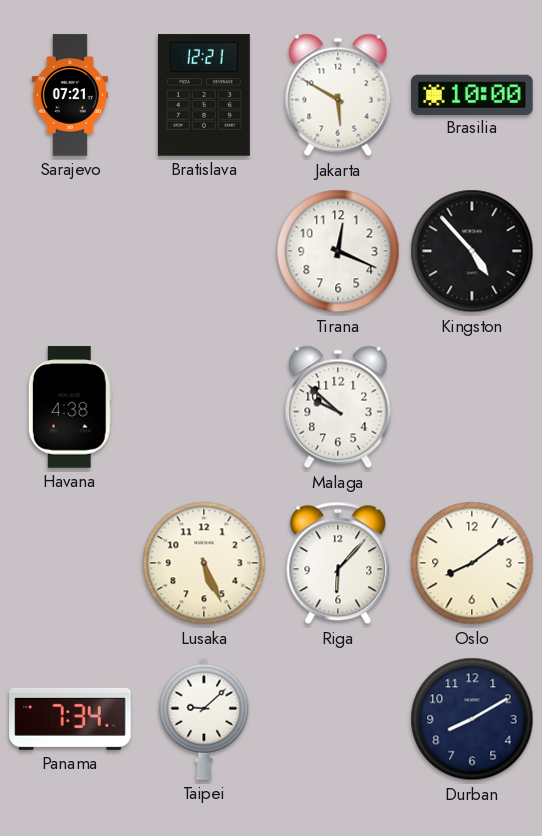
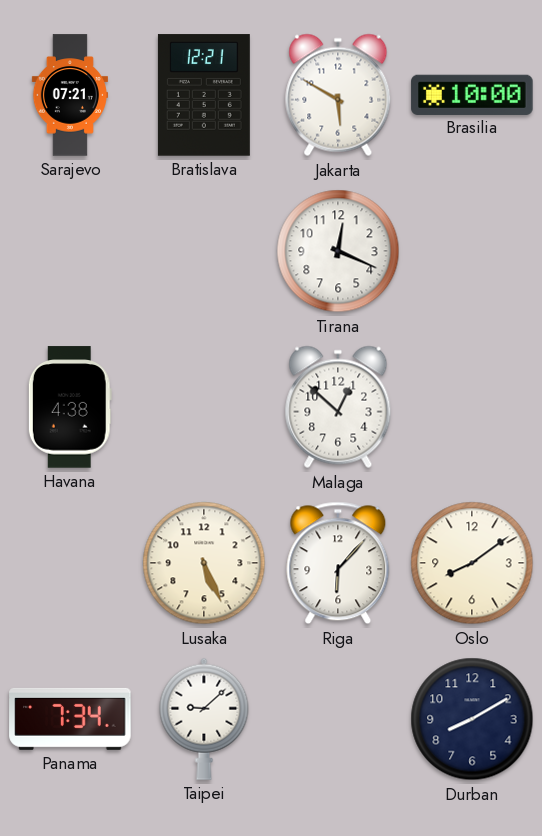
Kingston: 4:53 -> none (472, 251)
Malaga: 9:52 -> 12:52 (338, 407)
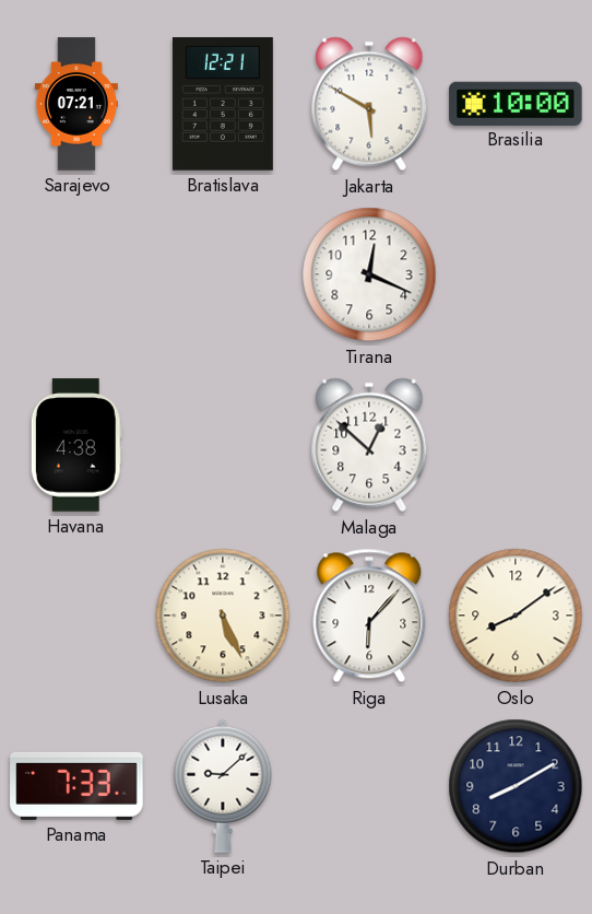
Panama: 7:34 -> 7:33 (76, 786)
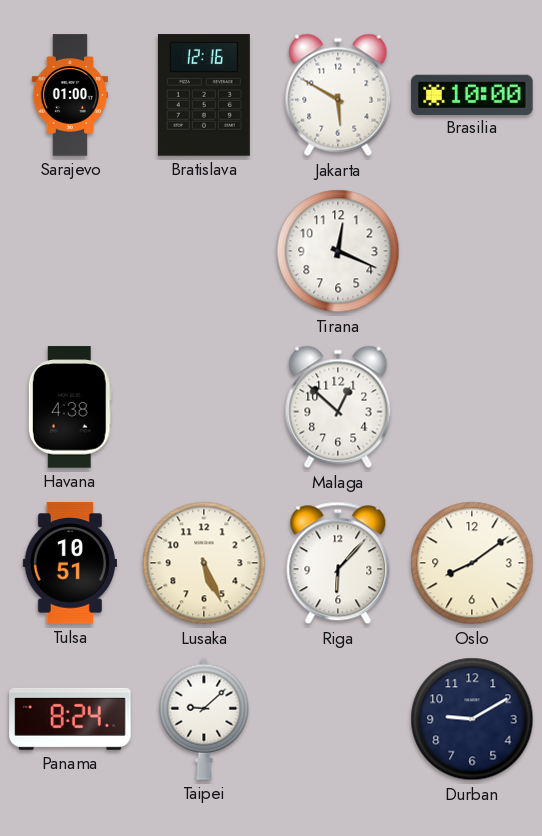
Sarajevo: 07:21 -> 01:00 (70, 95)
Bratislava: 12:21 -> 12:16 (204, 95)
Tulsa: none -> 10:51 (70, 563)
Panama: 7:33 -> 8:24 (70, 719)
Durban: 8:10 -> 9:10 (472, 719)
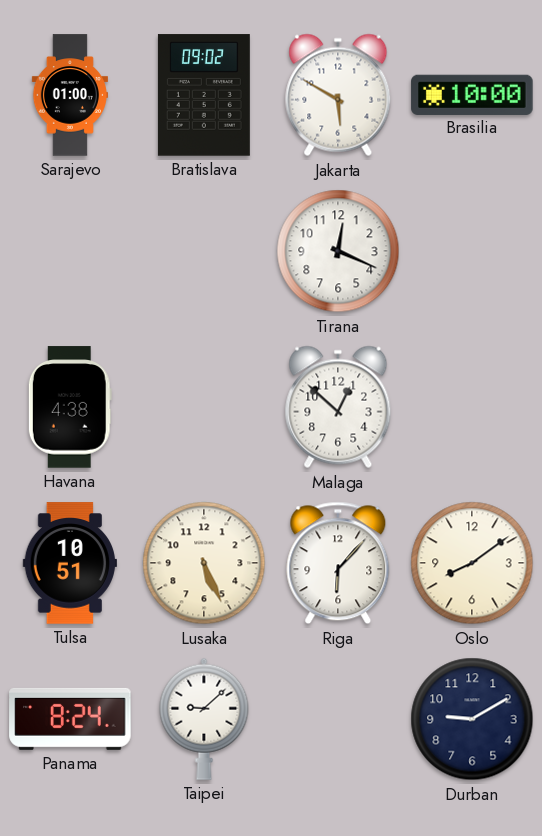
Bratislava: 12:16 -> 09:02 (204, 95)
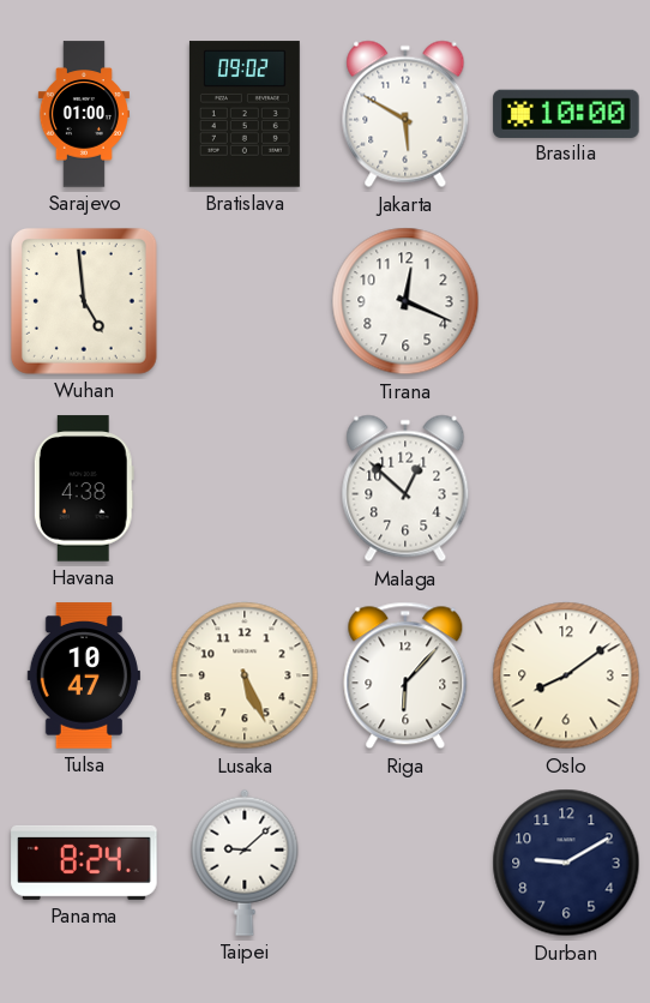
Wuhan: none -> 4:59 (84, 301)
Tulsa: 10:51 -> 10:47 (84, 675)
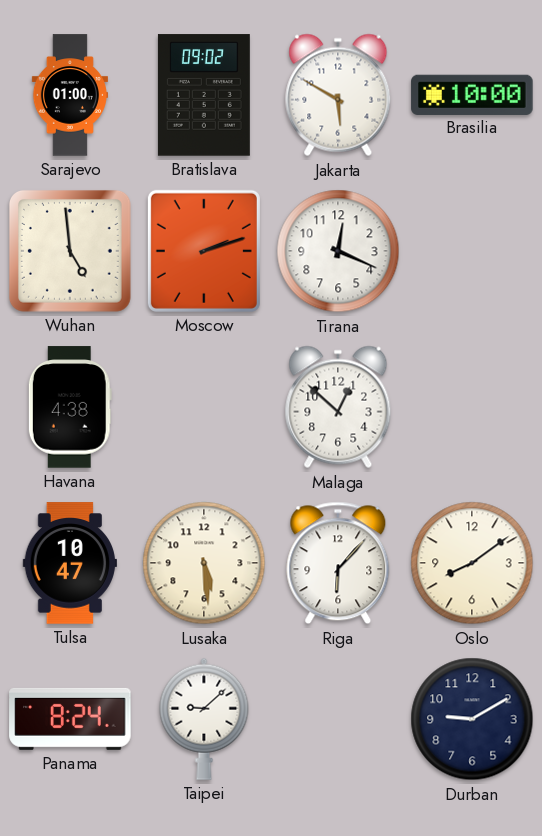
Moscow: none -> 2:12 (204, 251)
Lusaka: 5:26 -> 5:29 (204, 563)
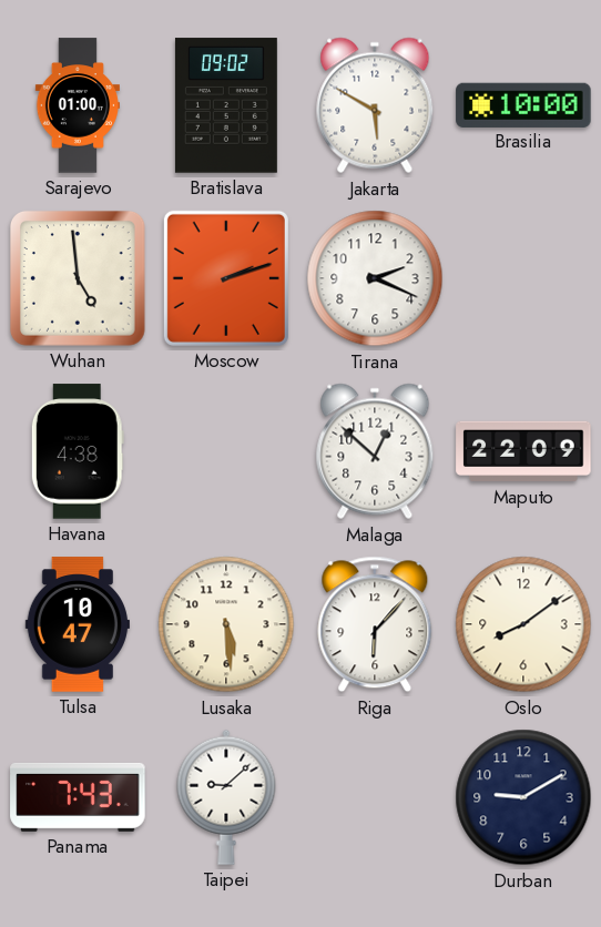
Tirana: 12:19 -> 2:19 (375, 278)
Maputo: none -> 22:09 (523, 451)
Panama: 8:24 -> 7:43 (78, 797)
